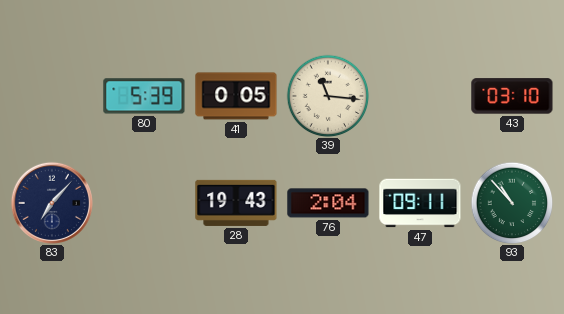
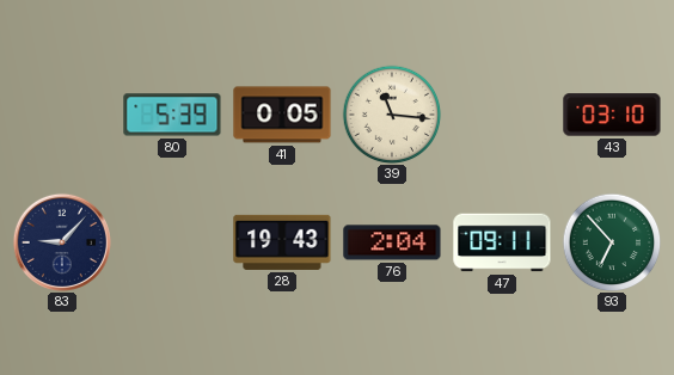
83: 7:07 -> 9:07 (62, 242)
93: 10:53 -> 6:53 (612, 242)
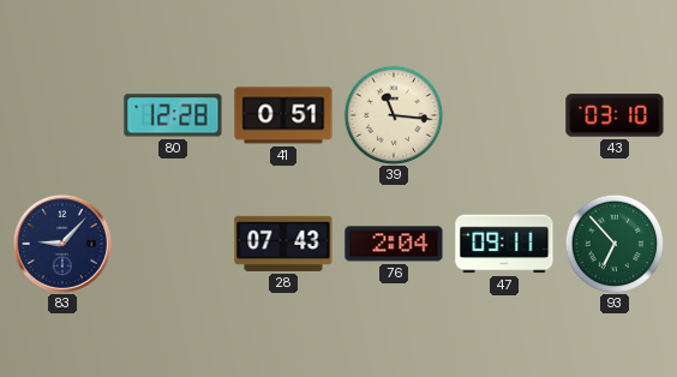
80: 5:39 -> 12:28 (173, 115)
41: 0:05 -> 0:51 (283, 115)
28: 19:43 -> 07:43 (283, 244)
